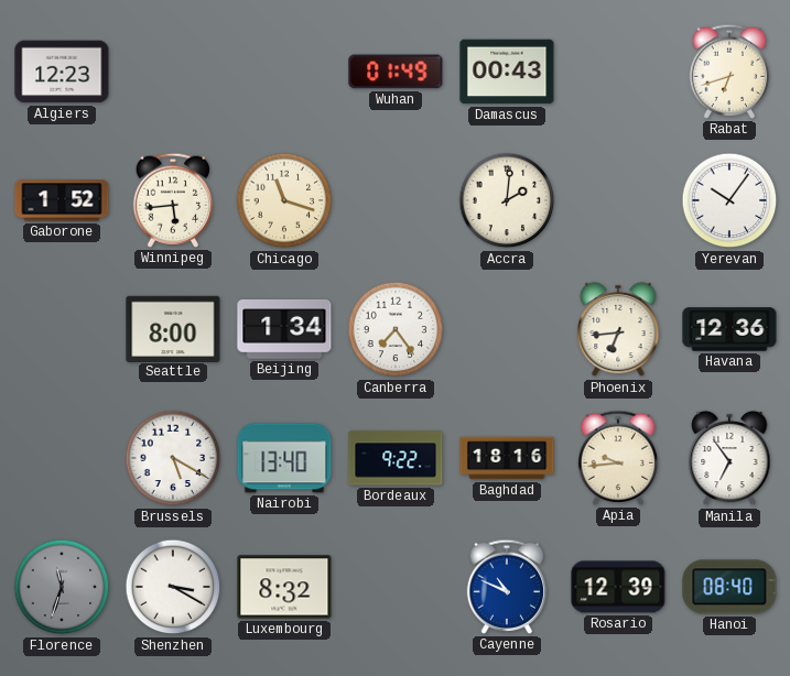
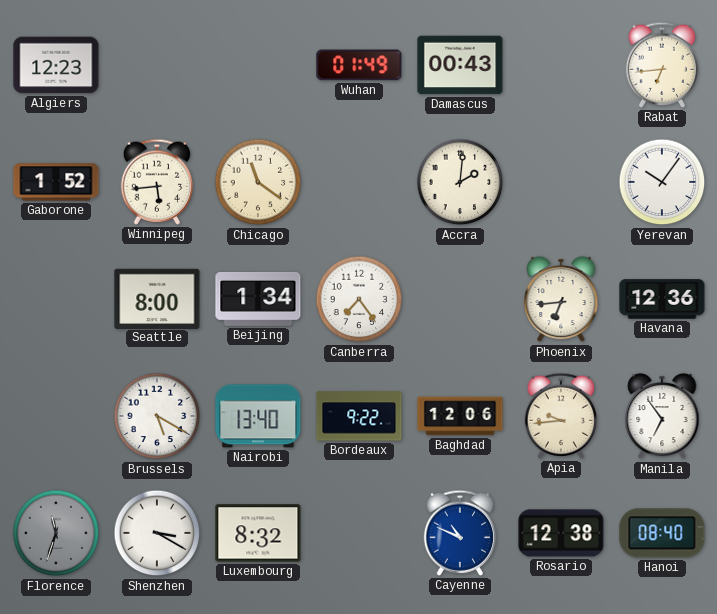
Rabat: 6:42 -> 6:44 (662, 65)
Chicago: 11:18 -> 11:21 (258, 182)
Baghdad: 18:16 -> 12:06 (460, 416)
Rosario: 12:39 -> 12:38 (561, 533)
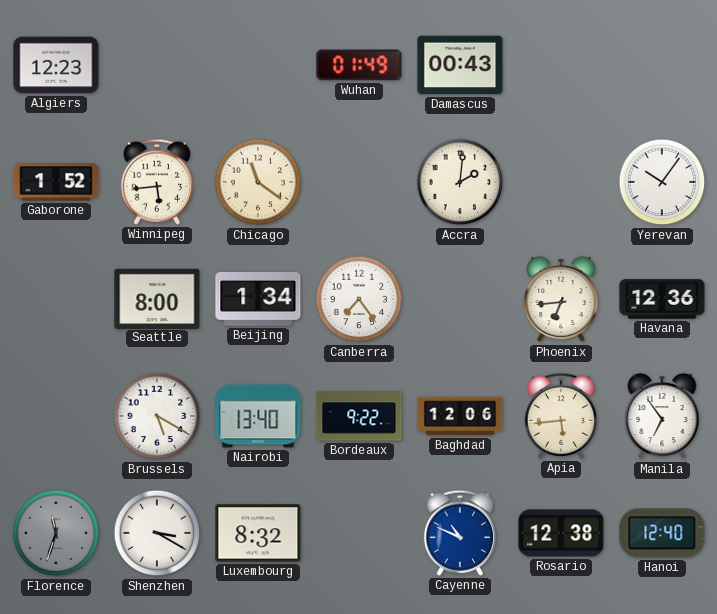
Rabat: 6:44 -> none (662, 65)
Apia: 9:44 -> 5:44 (561, 416)
Hanoi: 08:40 -> 12:40 (662, 533)
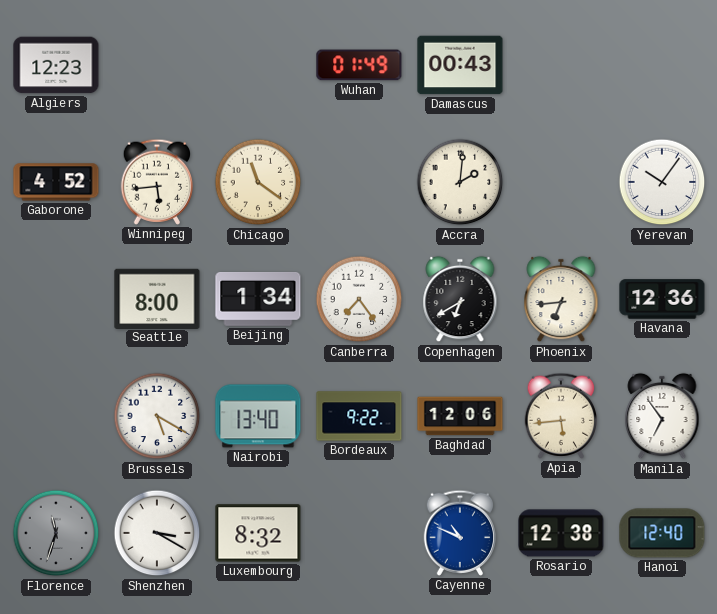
Gaborone: 1:52 -> 4:52 (56, 182)
Copenhagen: none -> 6:40 (460, 299)
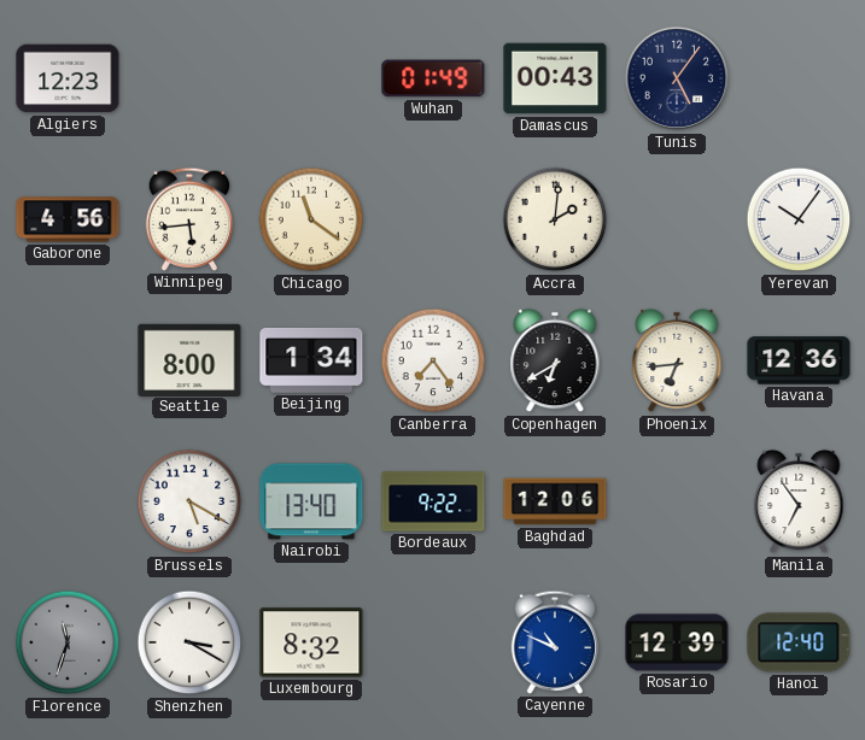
Tunis: none -> 5:06 (677, 78)
Gaborone: 4:52 -> 4:56 (68, 219)
Apia: 5:44 -> none (561, 416)
Rosario: 12:38 -> 12:39 (677, 642)
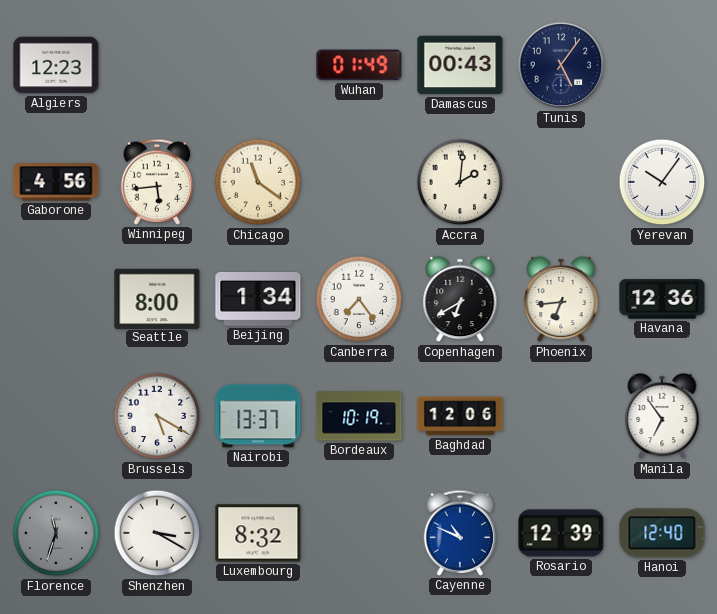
Nairobi: 13:40 -> 13:37 (258, 416)
Bordeaux: 9:22 -> 10:19 (359, 416)
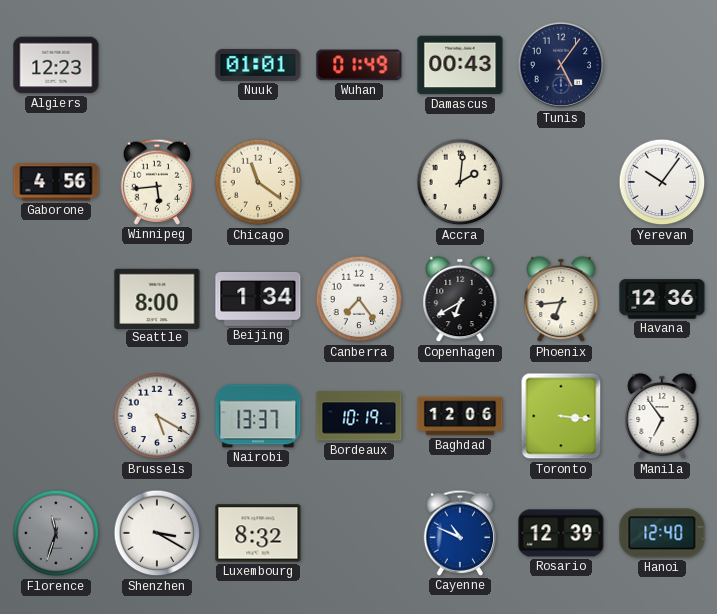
Nuuk: none -> 01:01 (258, 65)
Toronto: none -> 3:16 (561, 416)
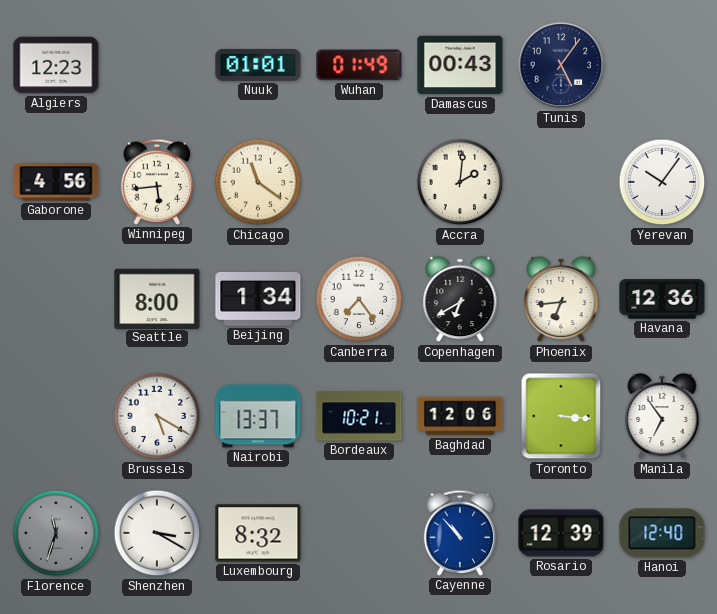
Bordeaux: 10:19 -> 10:21 (359, 416)
Cayenne: 10:49 -> 10:53 (460, 533)
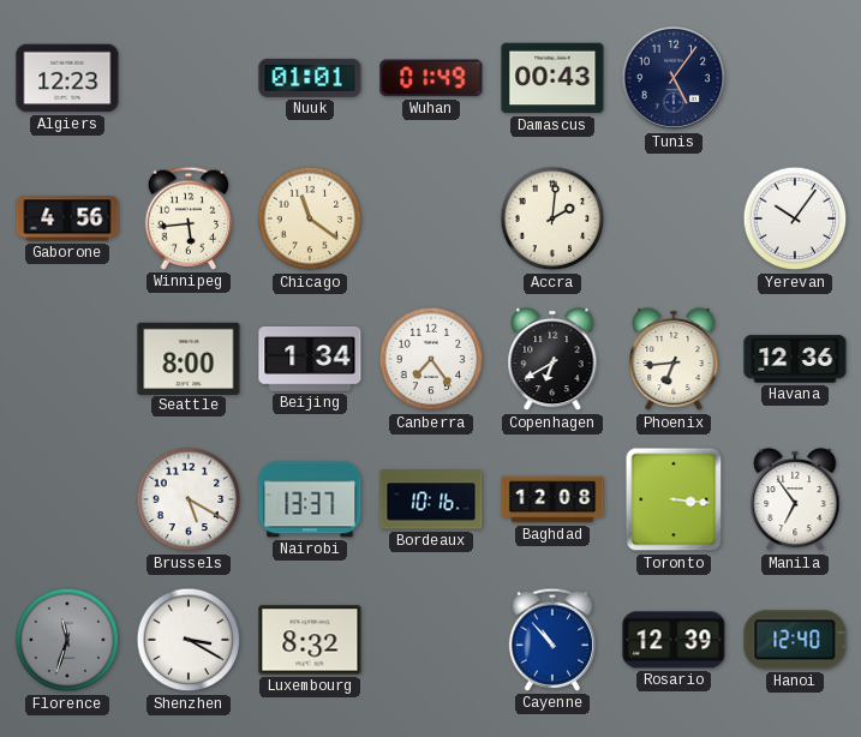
Bordeaux: 10:21 -> 10:16 (431, 499)
Baghdad: 12:06 -> 12:08 (552, 499)
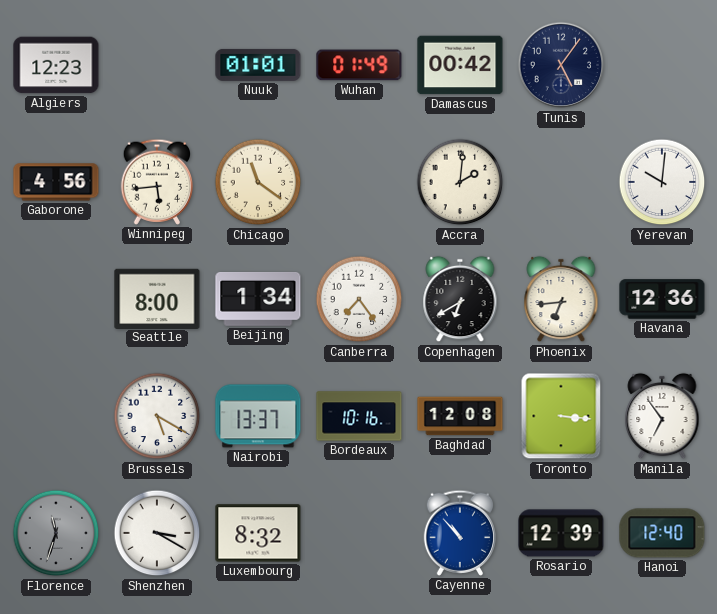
Damascus: 00:43 -> 00:42 (460, 65)
Yerevan: 10:06 -> 10:01 (662, 182)
